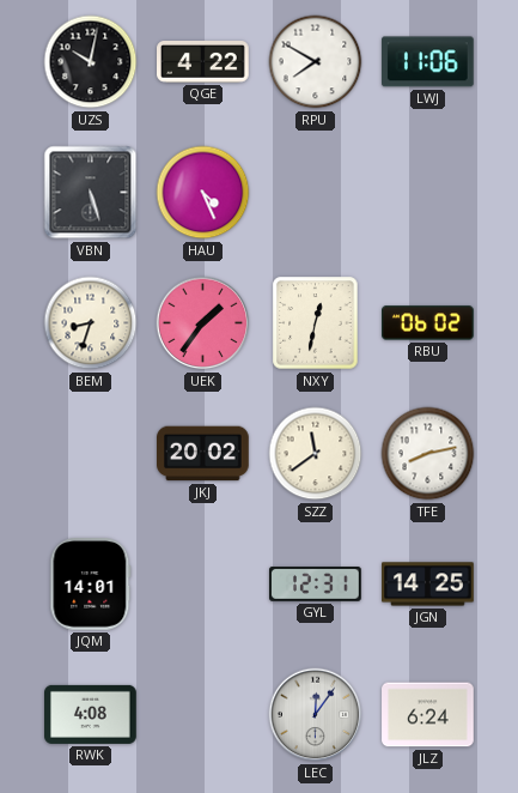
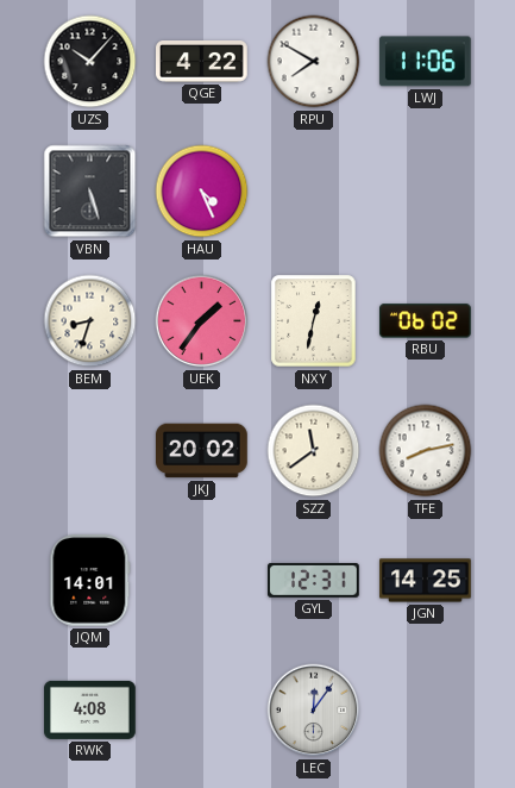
UZS: 10:02 -> 10:07 (90, 62)
JLZ: 6:24 -> none (428, 715)
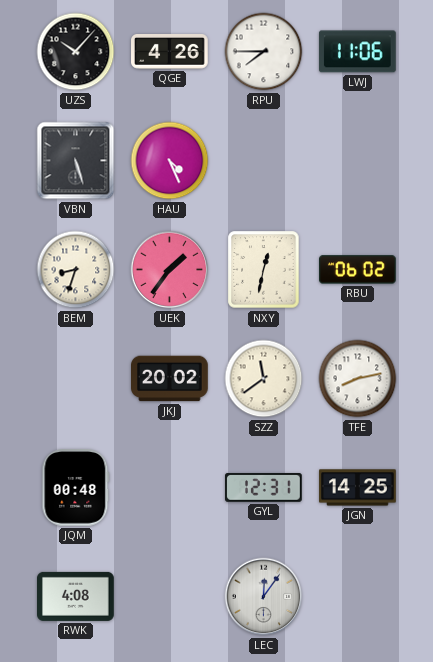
QGE: 4:22 -> 4:26 (170, 52)
RPU: 7:50 -> 7:45 (264, 52)
JQM: 14:01 -> 00:48 (76, 488)
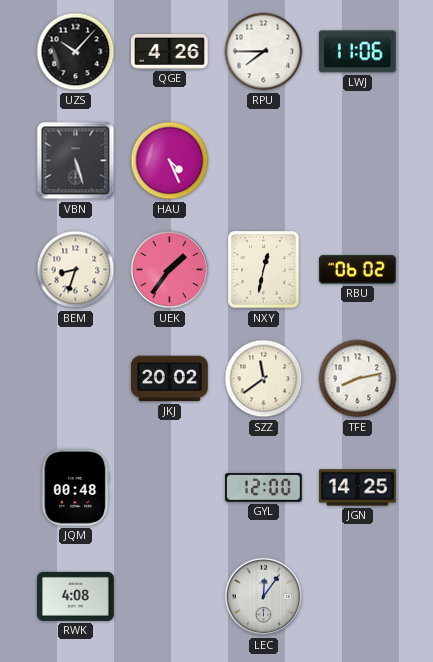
GYL: 12:31 -> 12:00 (264, 488)
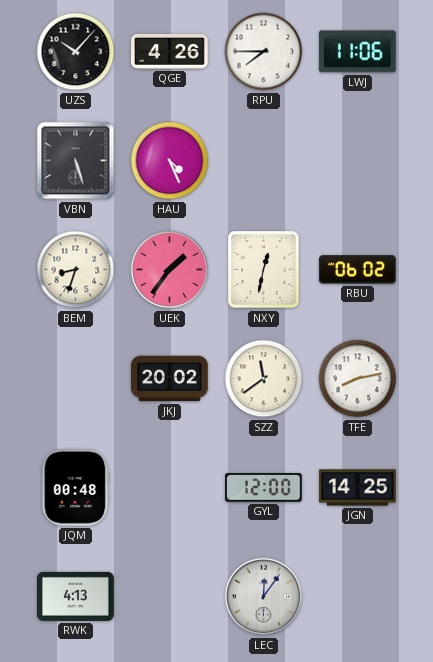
RWK: 4:08 -> 4:13 (76, 596)
